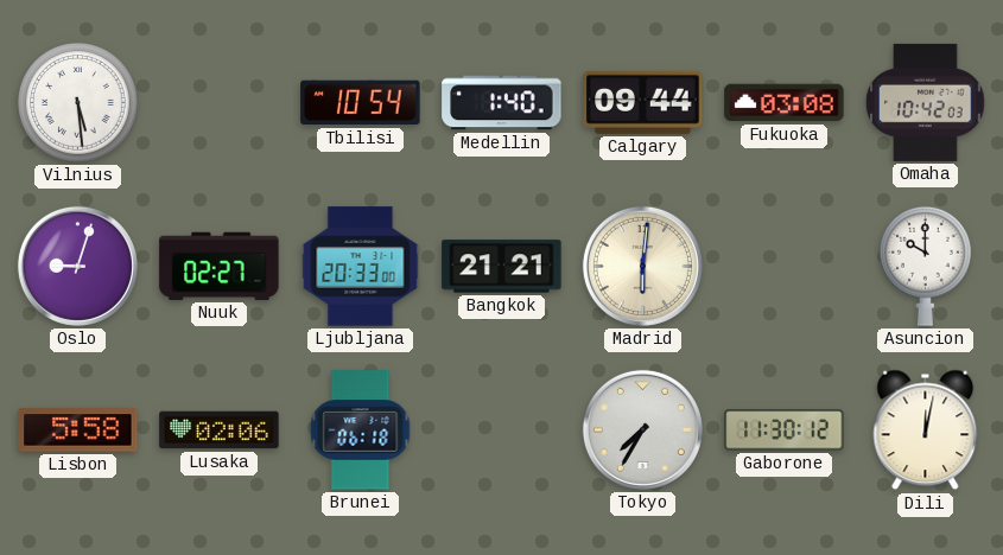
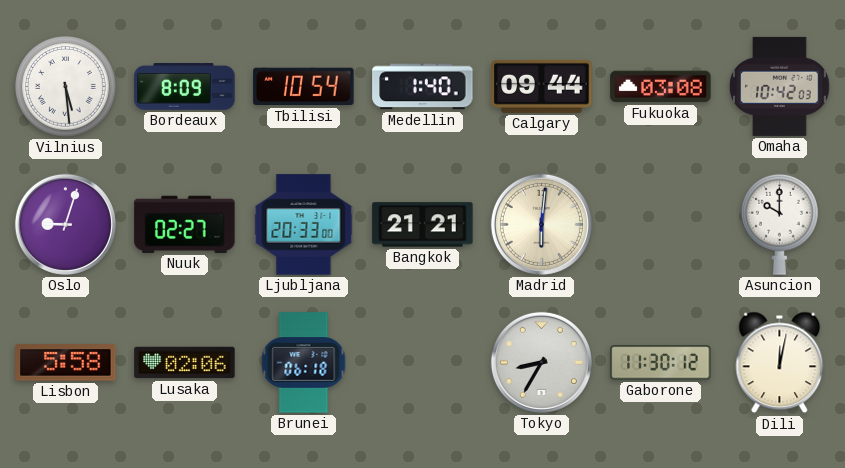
Bordeaux: none -> 8:09 (185, 87)
Tokyo: 7:35 -> 8:35 (541, 362)
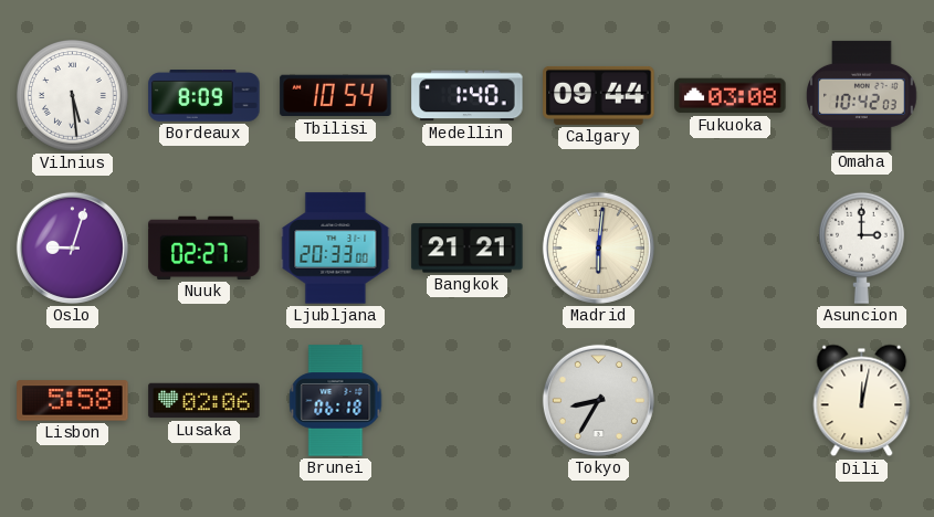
Asuncion: 10:00 -> 3:00 (862, 247)
Gaborone: 11:30 -> none (661, 363)
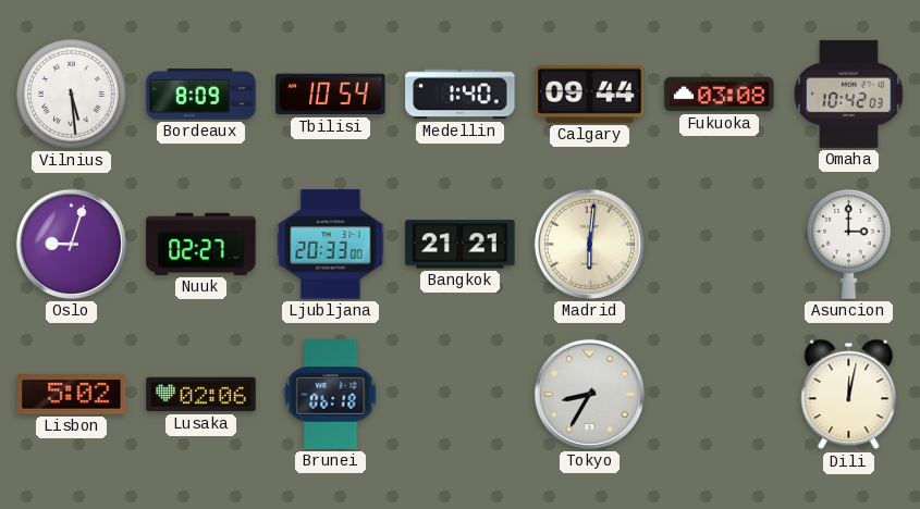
Lisbon: 5:58 -> 5:02 (72, 395)
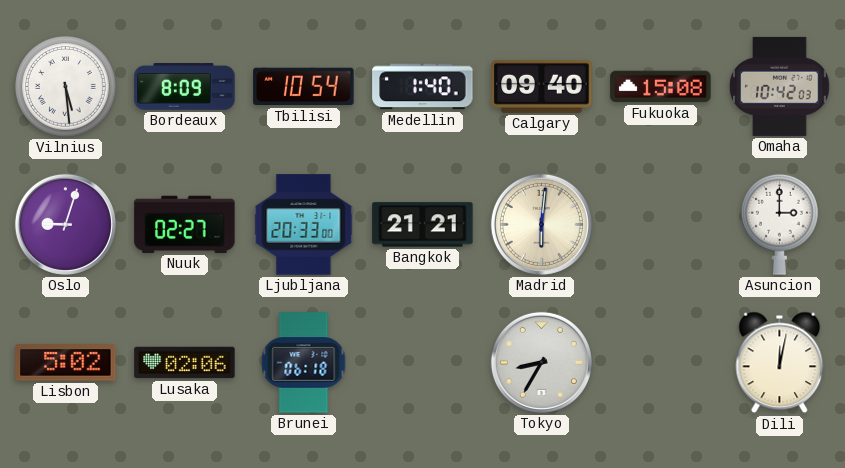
Calgary: 09:44 -> 09:40 (542, 86)
Fukuoka: 03:08 -> 15:08 (661, 87)
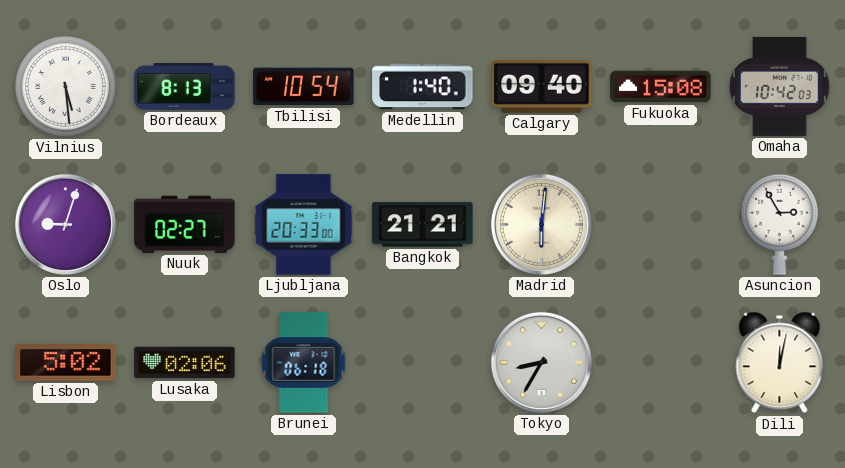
Bordeaux: 8:09 -> 8:13 (185, 87)
Asuncion: 3:00 -> 2:55 (780, 224)
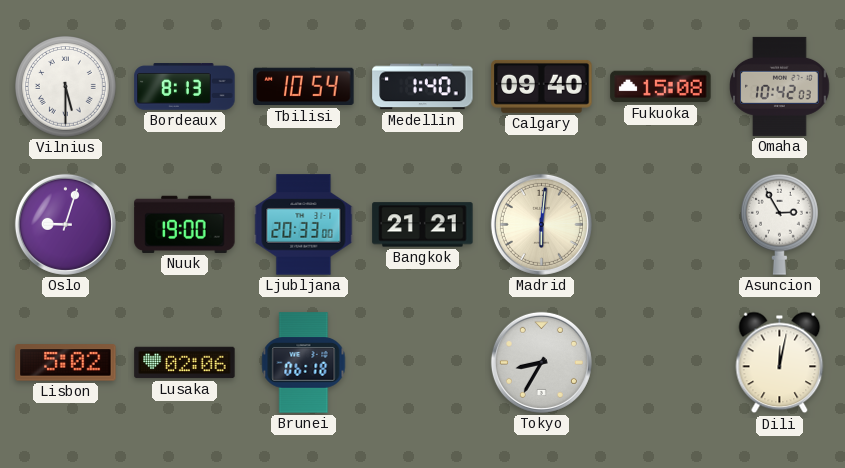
Vilnius: 5:29 -> 5:30 (66, 87)
Nuuk: 02:27 -> 19:00 (185, 224)
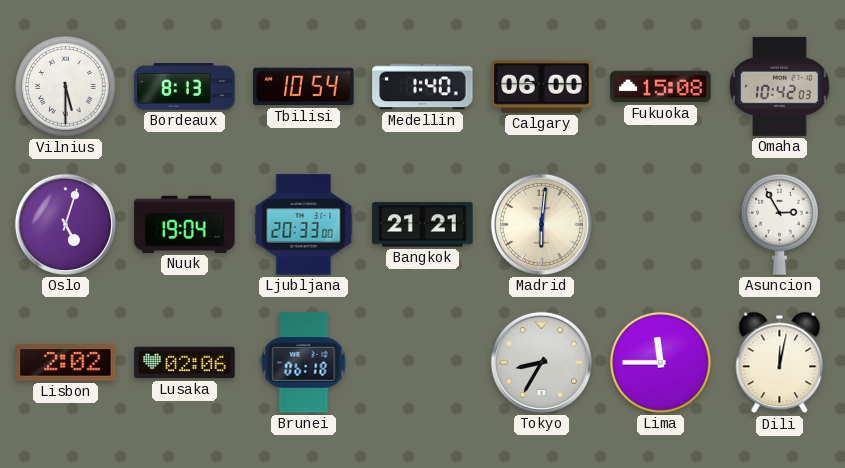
Calgary: 09:40 -> 06:00 (542, 86)
Oslo: 9:03 -> 5:03 (65, 224)
Nuuk: 19:00 -> 19:04 (185, 224)
Lisbon: 5:02 -> 2:02 (66, 363)
Lima: none -> 11:45 (661, 363)
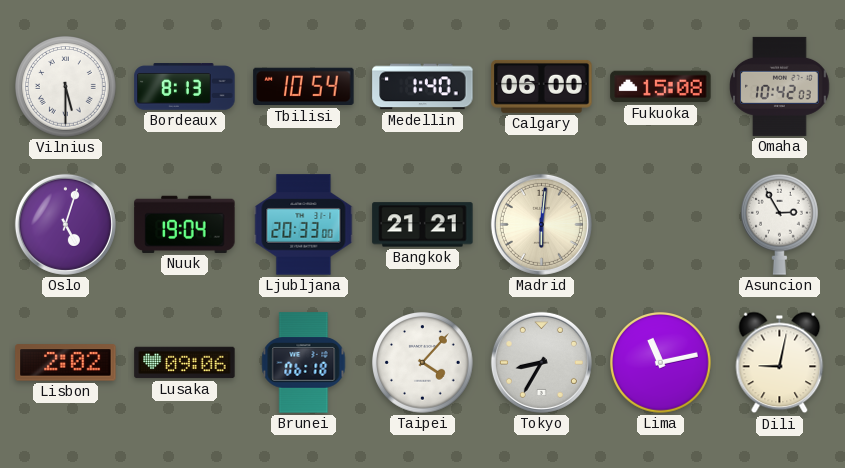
Lusaka: 02:06 -> 09:06 (185, 363)
Taipei: none -> 4:07 (423, 363)
Lima: 11:45 -> 11:13 (661, 363)
Dili: 12:02 -> 9:02 (780, 363)
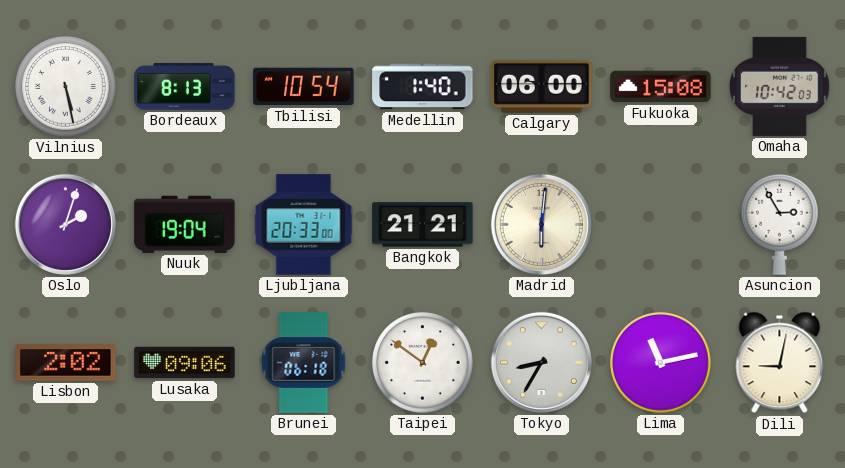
Vilnius: 5:30 -> 5:28 (66, 87)
Oslo: 5:03 -> 2:03 (65, 224)
Taipei: 4:07 -> 12:51 (423, 363)
